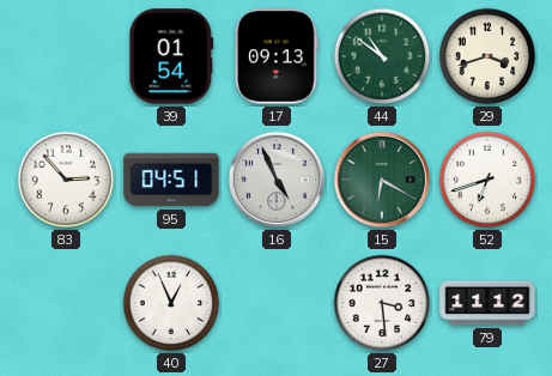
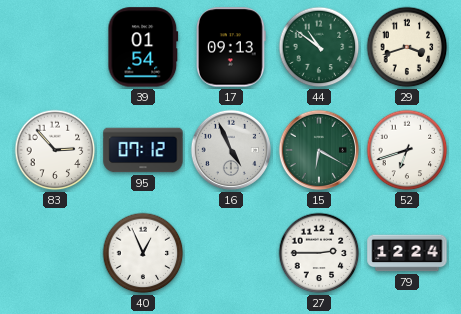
95: 04:51 -> 07:12 (143, 150)
27: 3:29 -> 2:45 (319, 253)
79: 11:12 -> 12:24 (407, 253)
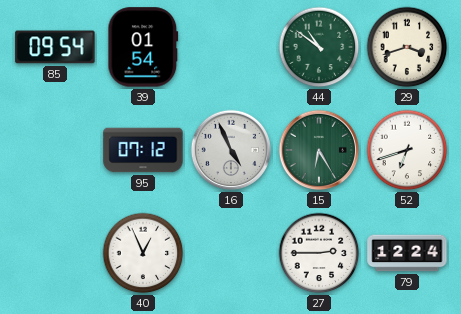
85: none -> 09:54 (55, 47)
17: 09:13 -> none (232, 47)
83: 2:53 -> none (55, 150)
15: 6:20 -> 6:25 (319, 150)
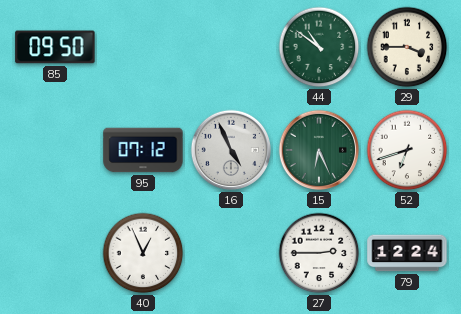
85: 09:54 -> 09:50 (55, 47)
39: 01:54 -> none (143, 47)
29: 3:42 -> 3:45 (407, 47)
15: 6:25 -> 6:26 (319, 150)
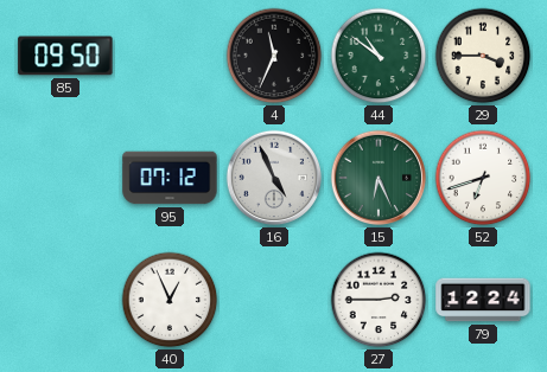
4: none -> 11:34 (274, 56)
